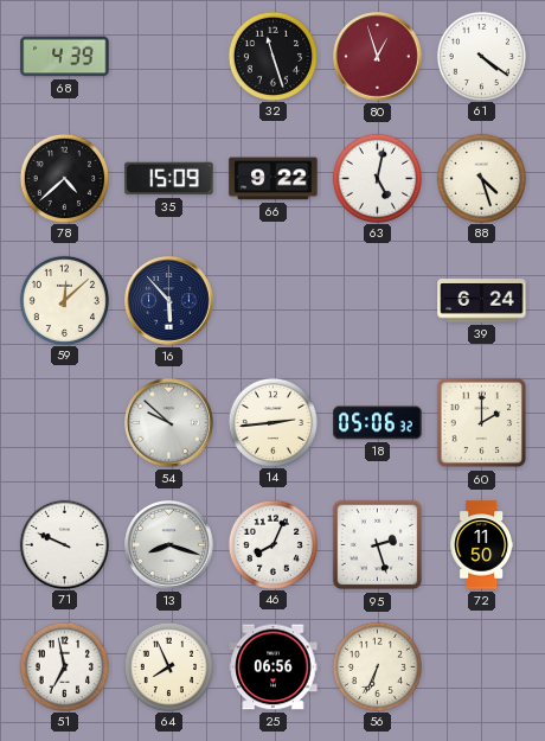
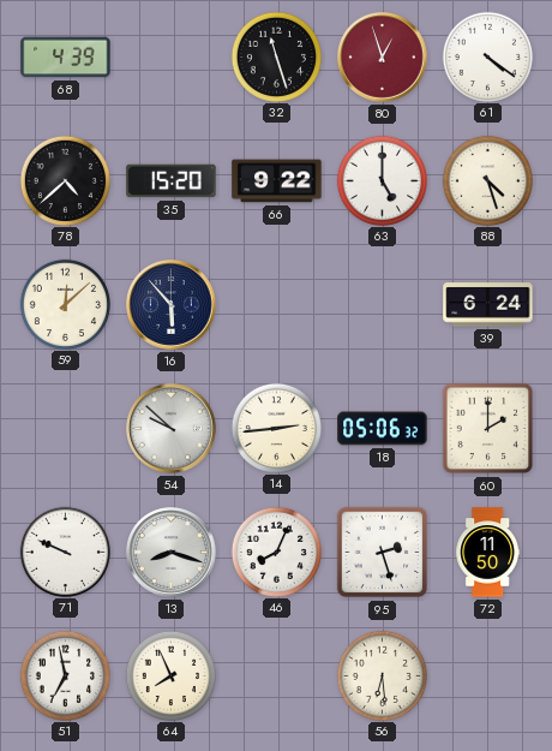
35: 15:09 -> 15:20 (172, 181)
63: 5:02 -> 5:00 (382, 180)
25: 06:56 -> none (274, 667)
56: 6:34 -> 6:29 (382, 675)
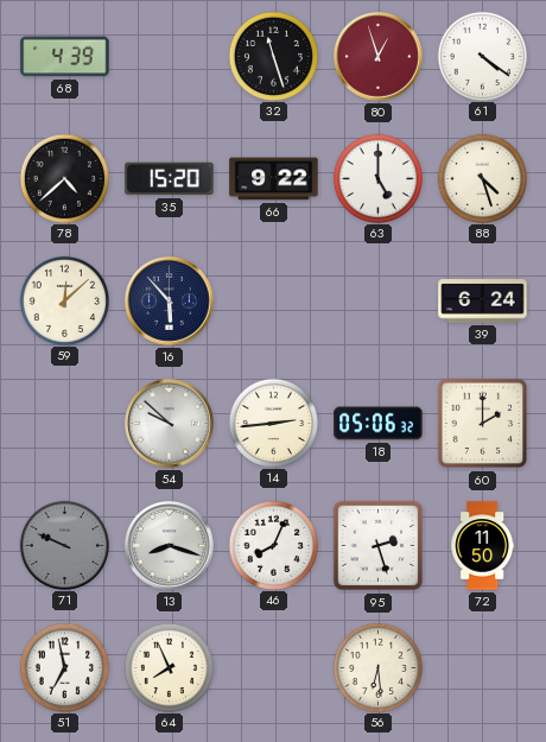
71 dial: white -> grey (64, 545)
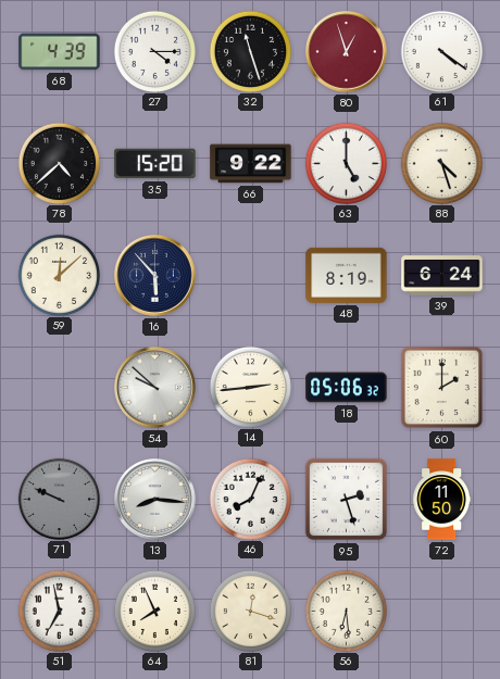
27: none -> 4:15 (154, 51)
48: none -> 8:19 (347, 275)
13: 8:18 -> 8:16 (155, 500)
81: none -> 12:18 (250, 611)
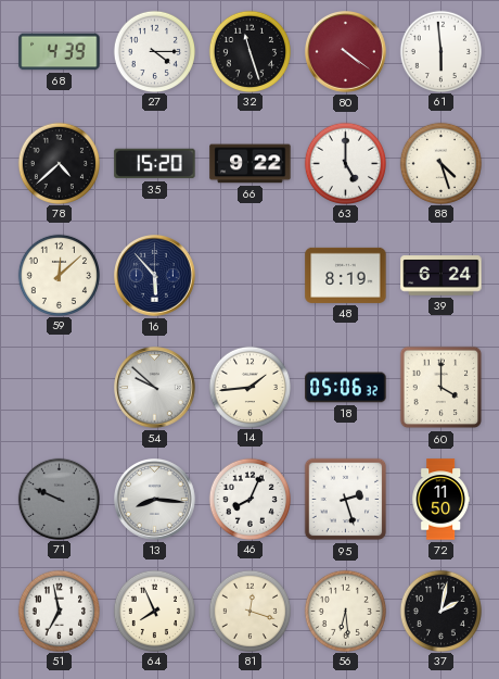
80: 12:57 -> 4:21 (346, 52)
61: 4:21 -> 5:59 (440, 51)
14: 2:44 -> 1:44 (250, 387)
60: 2:00 -> 4:00 (442, 388)
37: none -> 2:02 (440, 611)
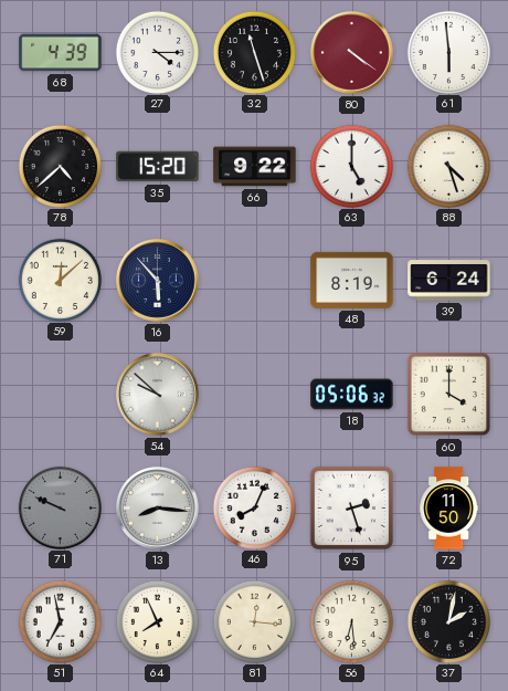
14: 1:44 -> none (250, 387)
81: 12:18 -> 12:16 (254, 621)
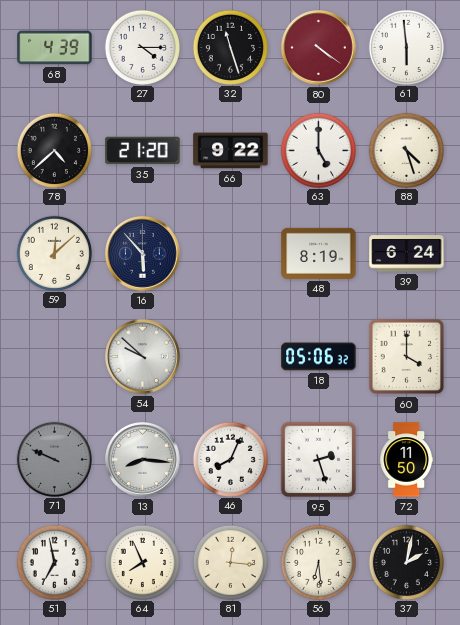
35: 15:20 -> 21:20 (143, 151)
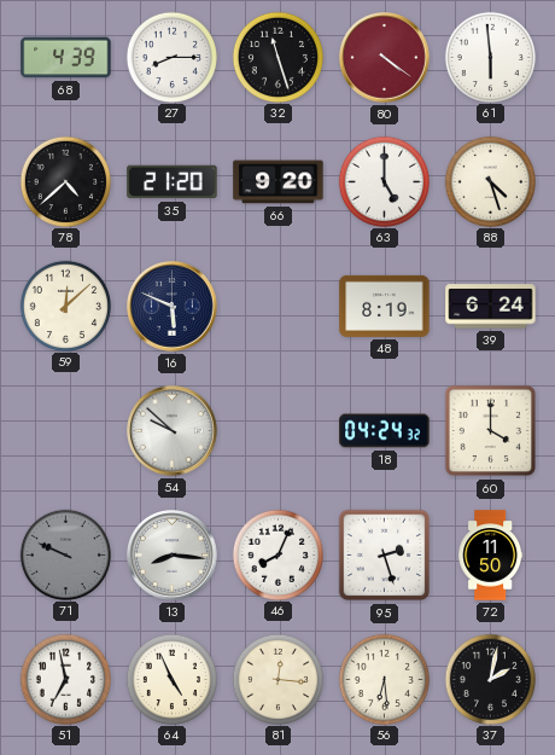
27: 4:15 -> 8:15 (171, 57)
66: 9:22 -> 9:20 (279, 182)
16: 5:53 -> 5:49 (173, 307)
18: 05:06 -> 04:24 (385, 431)
64: 7:56 -> 4:56 (171, 679)
